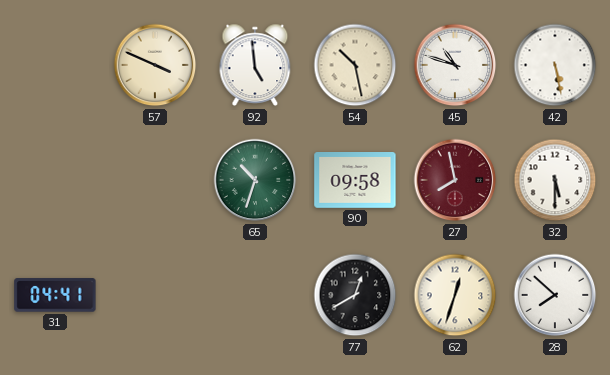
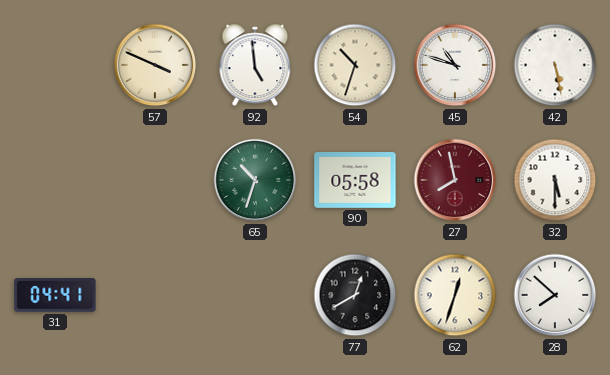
54: 10:28 -> 10:33 (355, 65)
90: 09:58 -> 05:58 (355, 181)
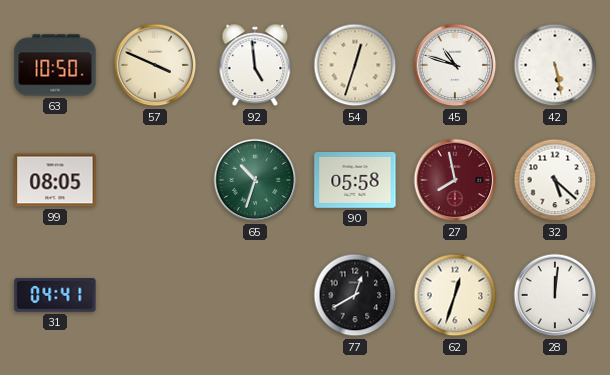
63: none -> 10:50 (55, 65)
54: 10:33 -> 12:33 (355, 65)
99: none -> 08:05 (55, 180)
32: 5:30 -> 5:22 (555, 180)
28: 7:52 -> 12:01 (555, 295)
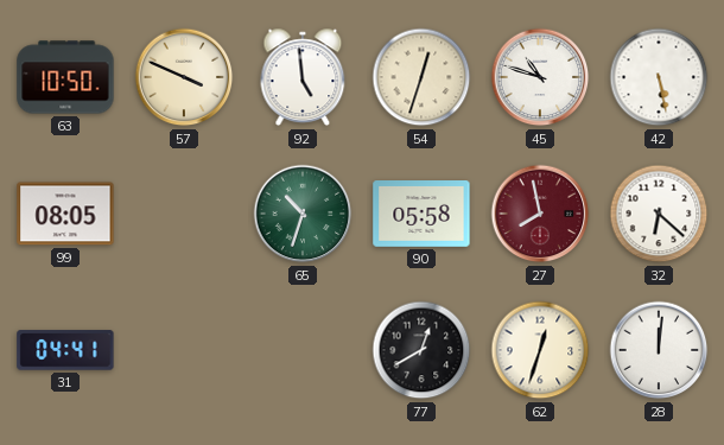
32: 5:22 -> 6:22 (659, 214)
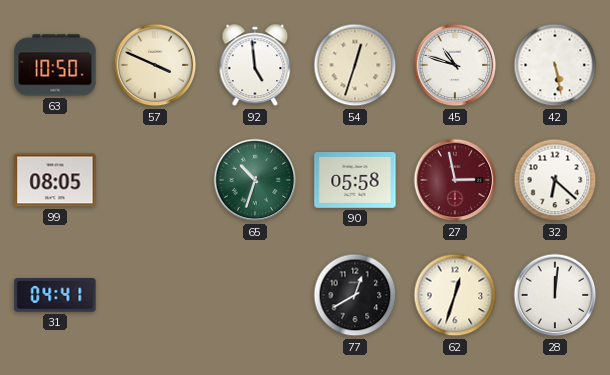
27: 7:58 -> 2:58 (455, 180)
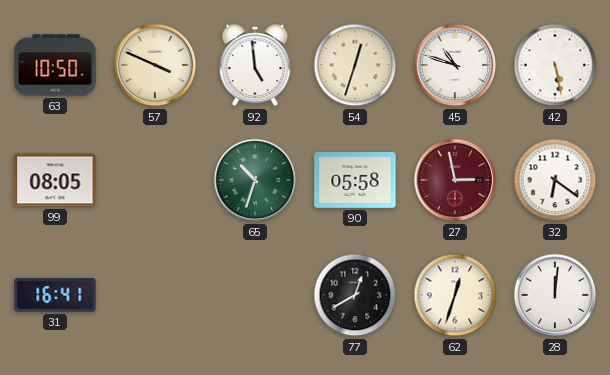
32: 6:22 -> 6:21 (555, 180)
31: 04:41 -> 16:41 (55, 295)
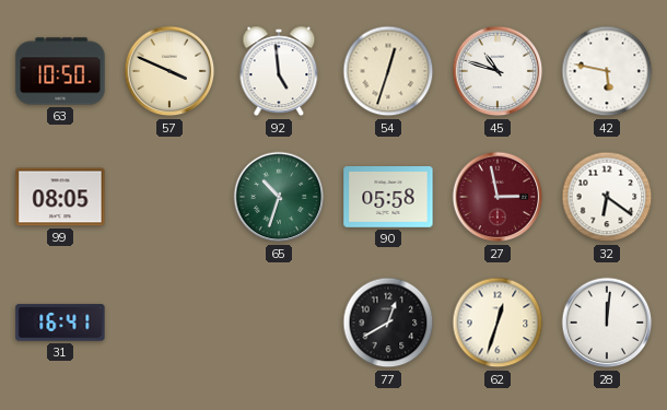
42: 5:28 -> 5:47 (607, 71)
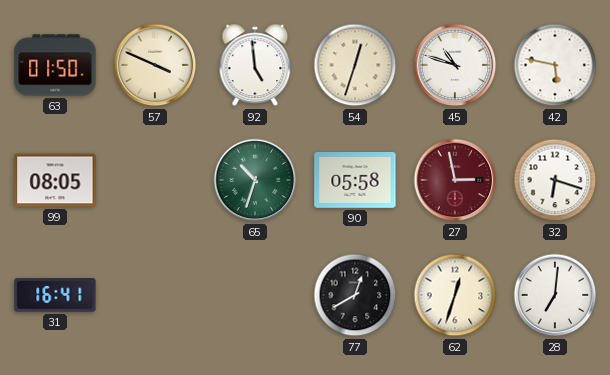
63: 10:50 -> 01:50 (55, 65)
32: 6:21 -> 6:18 (555, 180)
28: 12:01 -> 7:01 (555, 295)
